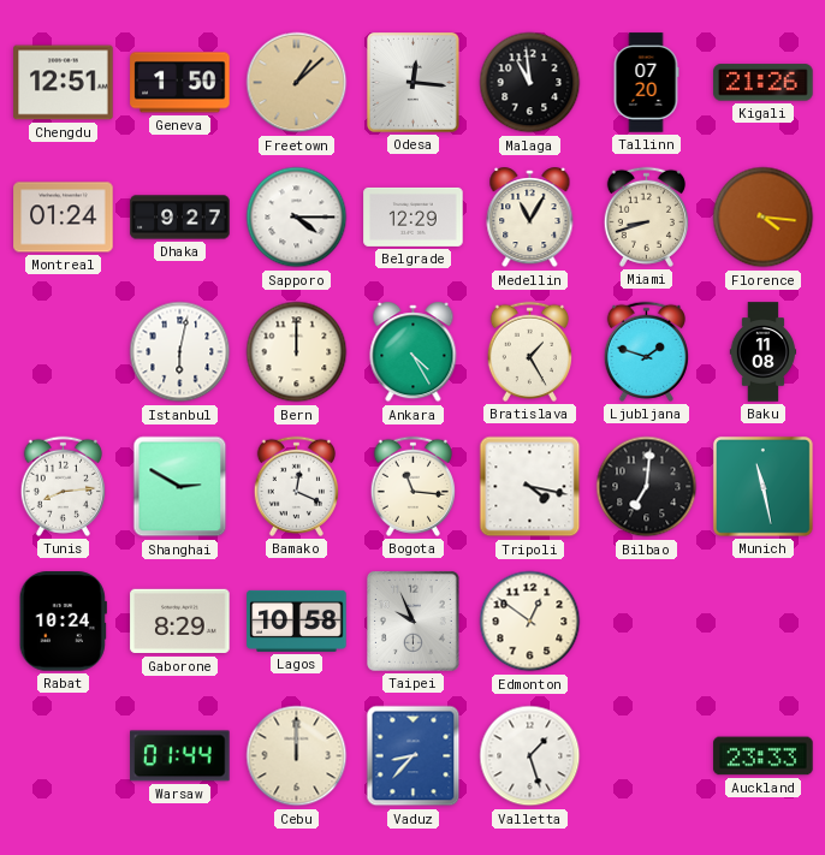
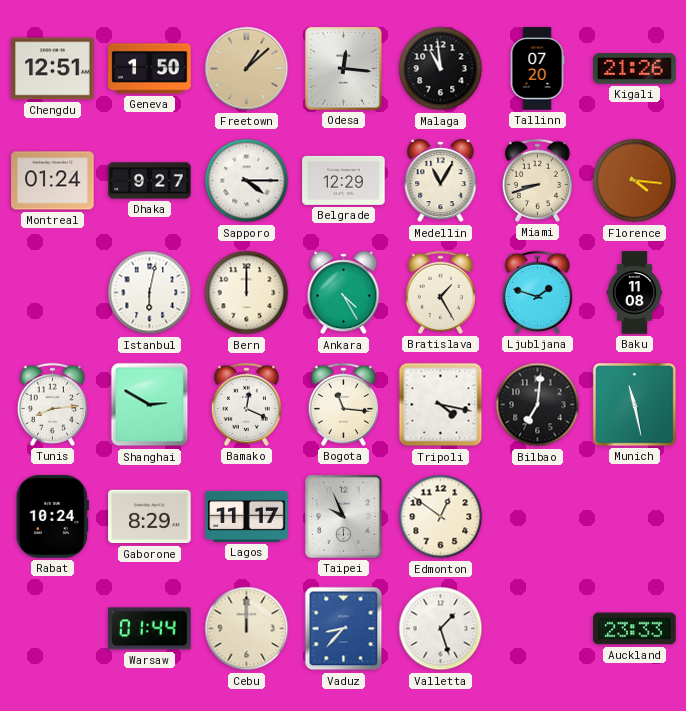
Lagos: 10:58 -> 11:17 (247, 516)
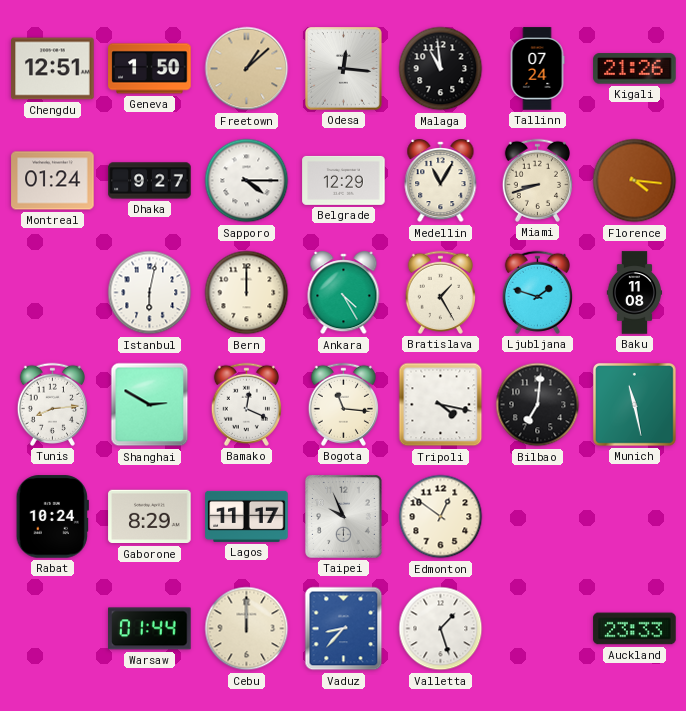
Tallinn: 07:20 -> 07:24 (537, 69)
